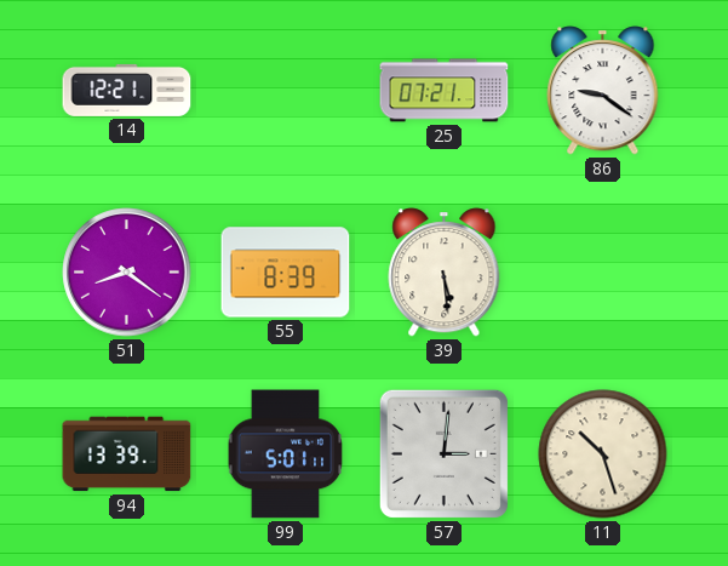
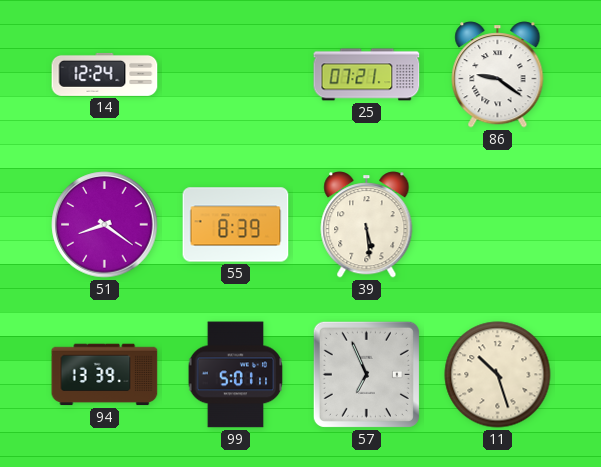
14: 12:21 -> 12:24 (105, 74)
57: 3:01 -> 6:56 (366, 374)
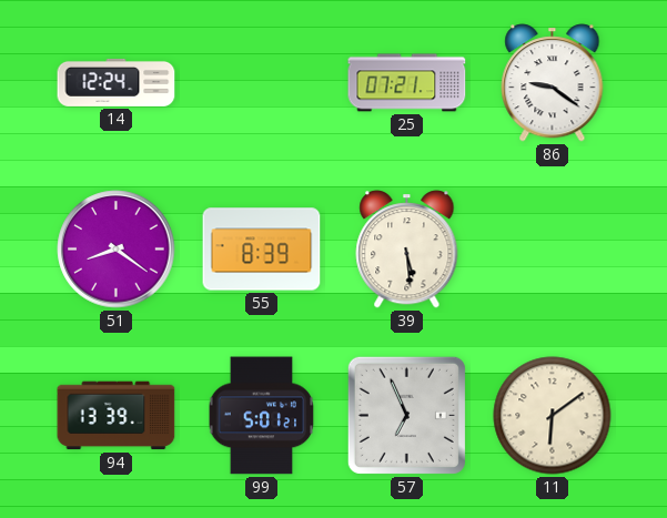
99: 5:01:11 -> 5:01:21 (262, 416)
11: 10:27 -> 6:09 (553, 416)
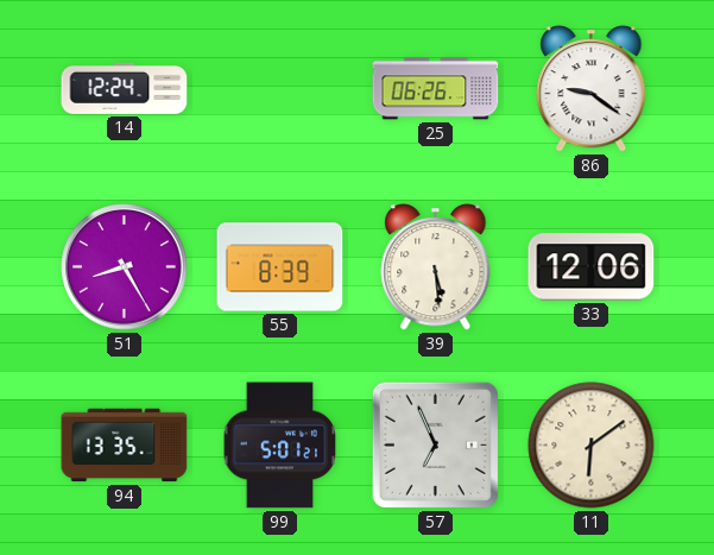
25: 07:21 -> 06:26 (436, 89)
51: 8:21 -> 8:25 (125, 267)
33: none -> 12:06 (592, 267)
94: 13:39 -> 13:35 (125, 446)
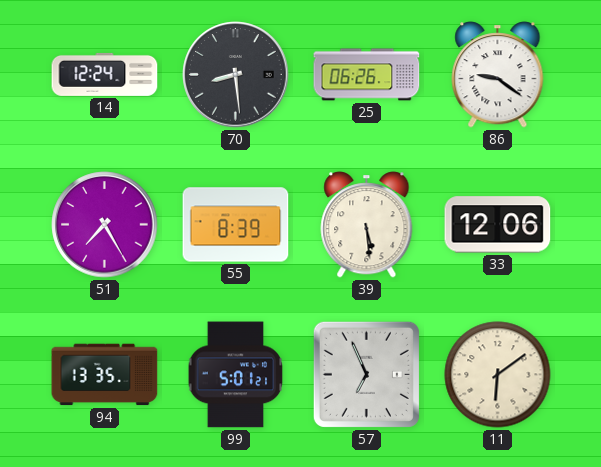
70: none -> 8:29 (236, 75)
51: 8:25 -> 7:25 (105, 225)
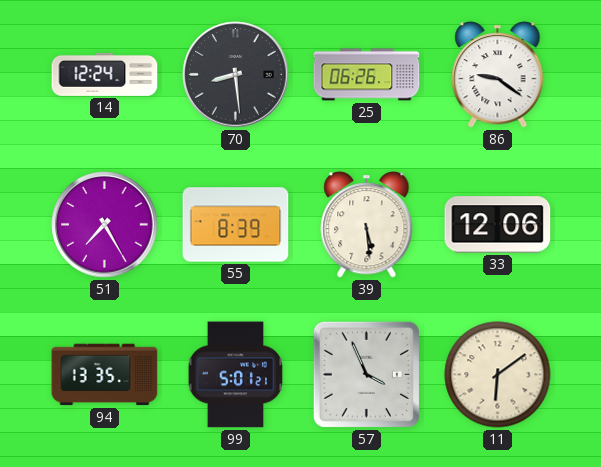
57: 6:56 -> 3:56 (366, 374)
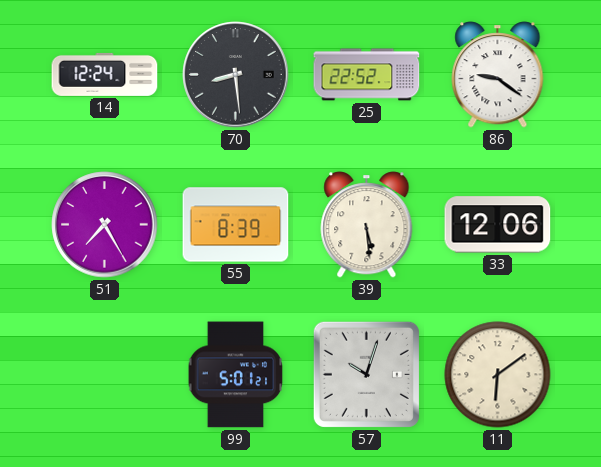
25: 06:26 -> 22:52 (367, 75)
94: 13:35 -> none (105, 375)
57: 3:56 -> 10:03 (366, 374)
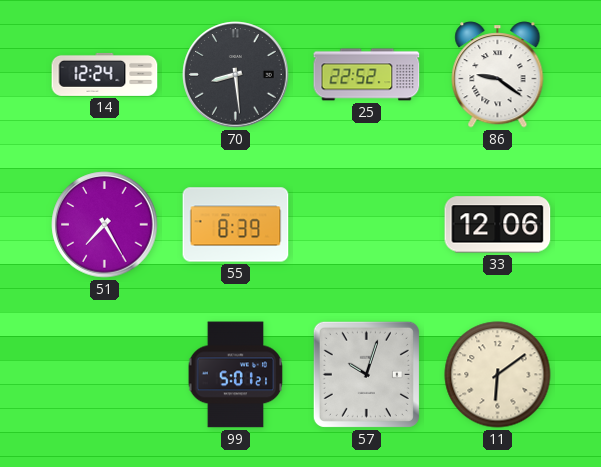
39: 5:29 -> none (367, 225)
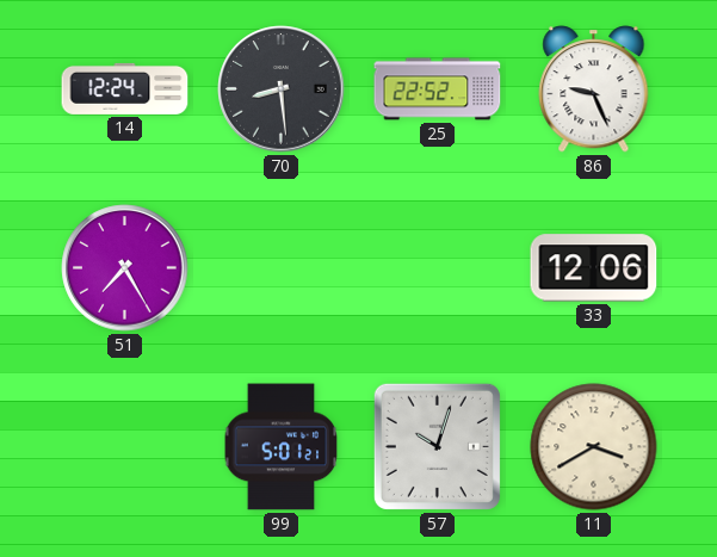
86: 9:21 -> 9:26 (594, 89)
55: 8:39 -> none (236, 225)
11: 6:09 -> 3:40 (594, 447)
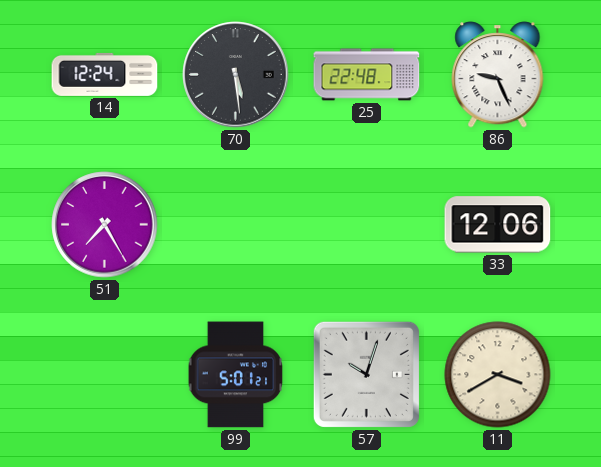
70: 8:29 -> 5:29 (236, 75)
25: 22:52 -> 22:48 (367, 75)
